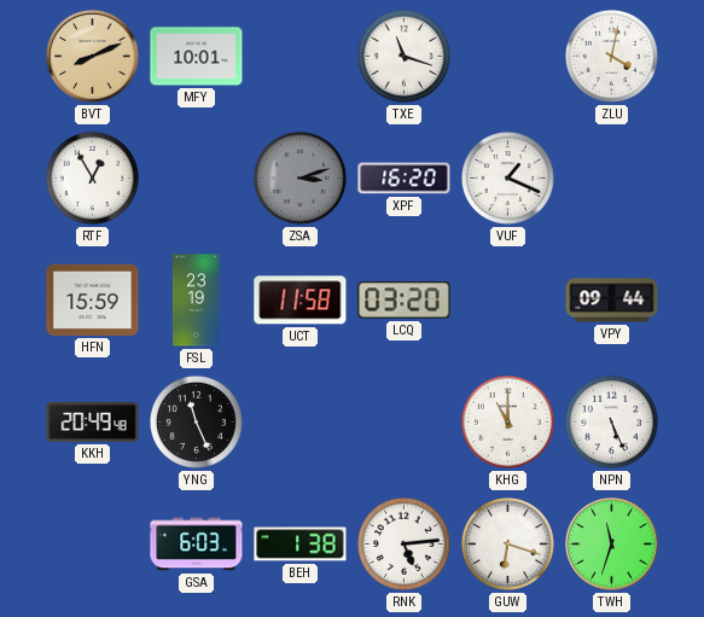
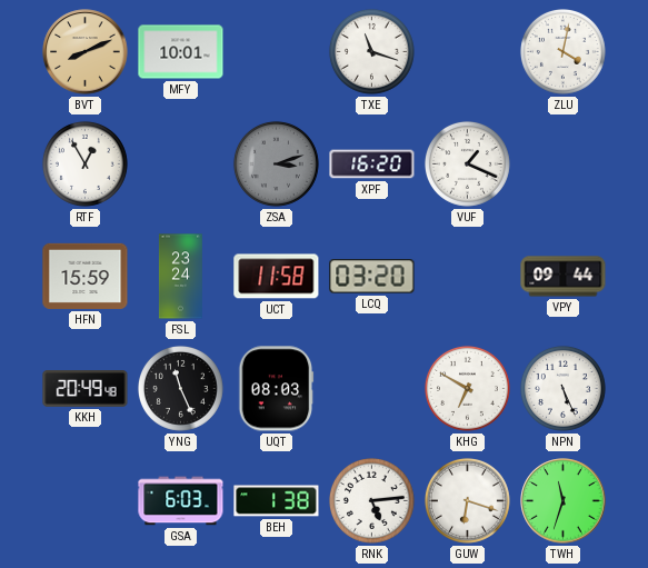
FSL: 23:19 -> 23:24 (180, 277)
UQT: none -> 08:03 (277, 389)
KHG: 11:00 -> 6:50 (467, 388)
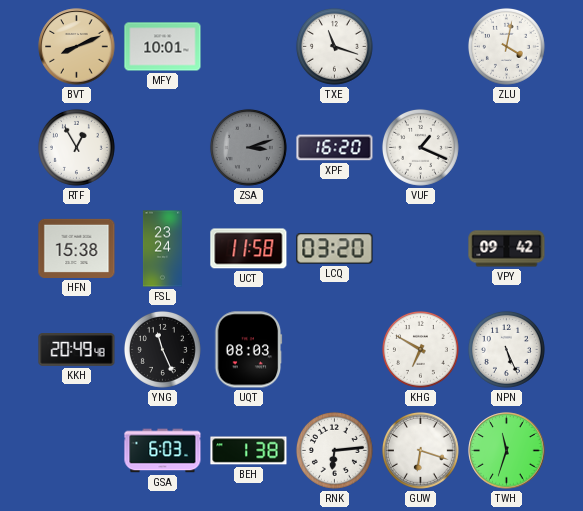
HFN: 15:59 -> 15:38 (77, 248)
VPY: 09:44 -> 09:42 (507, 249)
RNK: 5:14 -> 6:14 (334, 450)
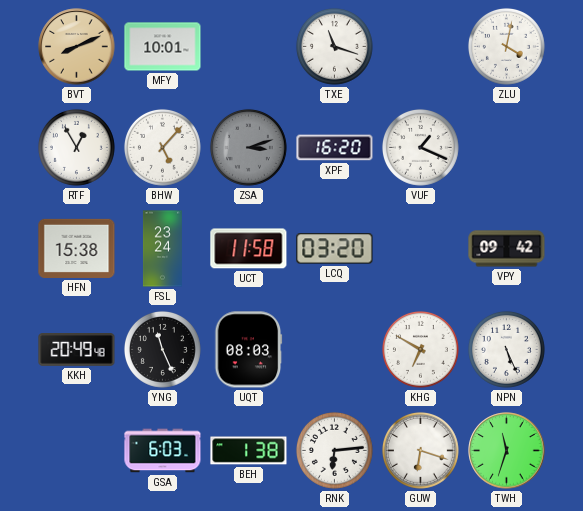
BHW: none -> 5:07 (162, 147)
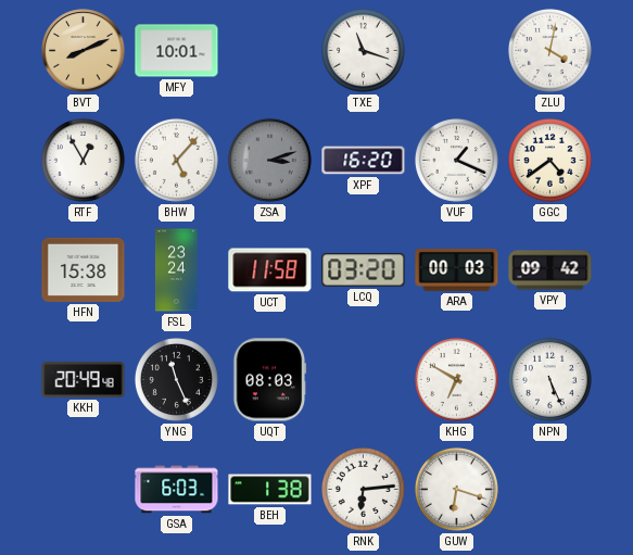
GGC: none -> 4:39 (549, 160)
ARA: none -> 00:03 (457, 269)
TWH: 11:33 -> none (507, 451)
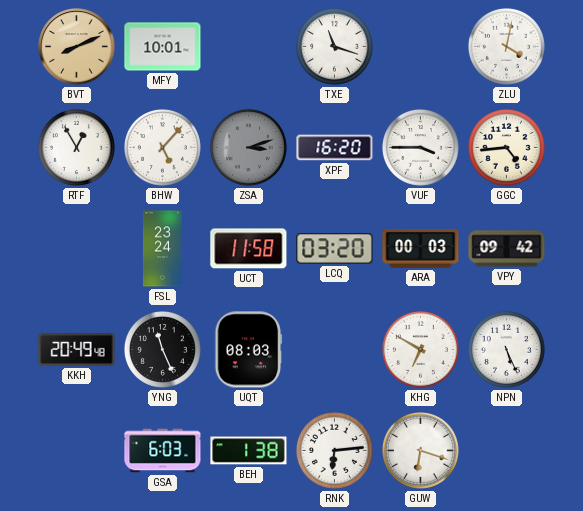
VUF: 1:19 -> 3:45 (420, 147)
GGC: 4:39 -> 4:44 (506, 147)
HFN: 15:38 -> none (84, 269)
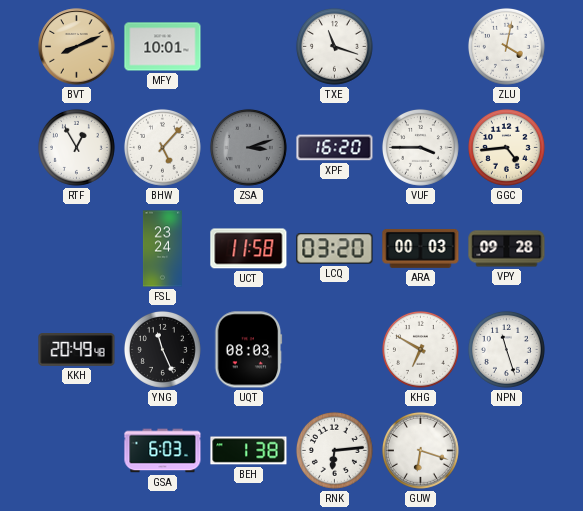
VPY: 09:42 -> 09:28 (507, 249)
NPN: 5:26 -> 11:27 (506, 349)
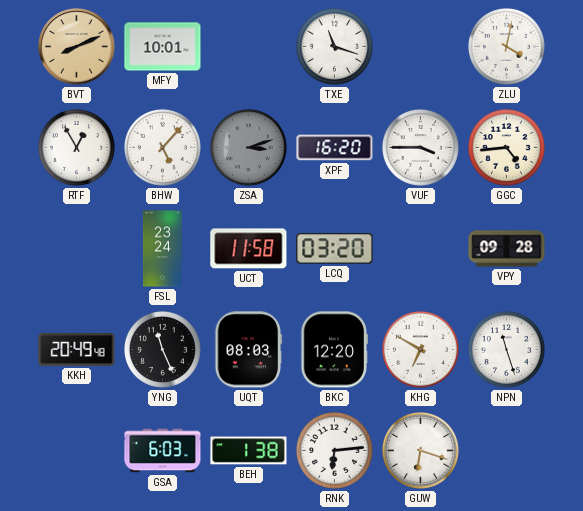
ARA: 00:03 -> none (421, 248)
BKC: none -> 12:20 (335, 350)
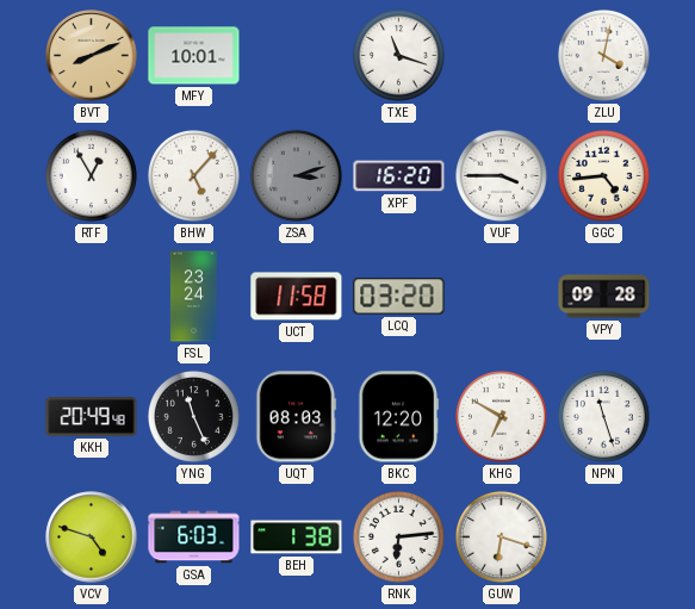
VCV: none -> 4:48 (92, 537)
